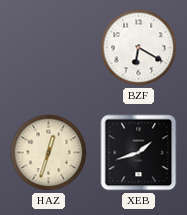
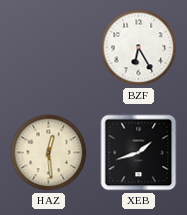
BZF: 6:20 -> 6:25 (139, 48)
HAZ: 12:33 -> 12:29 (49, 153)
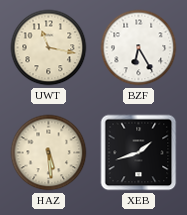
UWT: none -> 11:17 (49, 48)
HAZ: 12:29 -> 5:29 (49, 153)
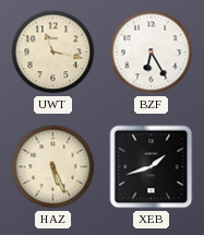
HAZ: 5:29 -> 5:26 (53, 167)
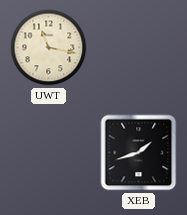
BZF: 6:25 -> none (152, 52)
HAZ: 5:26 -> none (53, 167)
